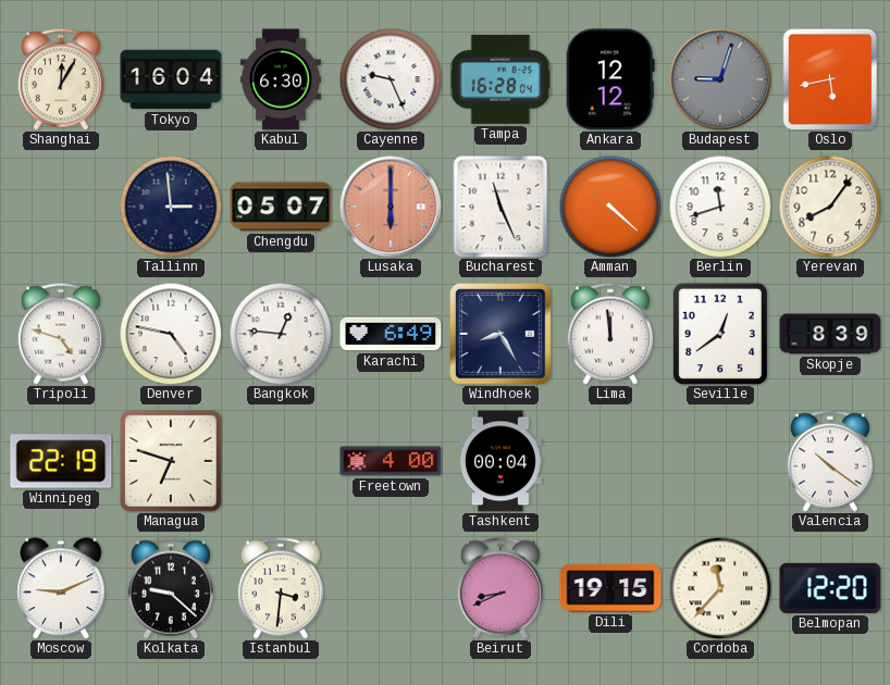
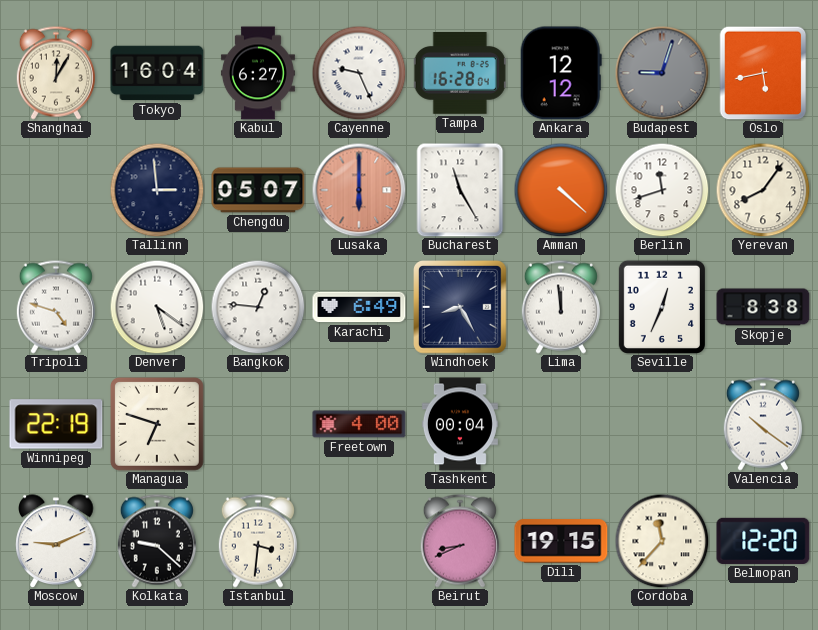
Kabul: 6:30 -> 6:27 (258, 73)
Bucharest: 11:26 -> 11:25 (460, 190)
Denver: 4:47 -> 5:21 (157, 307)
Seville: 12:39 -> 12:34 (662, 307)
Skopje: 8:39 -> 8:38 (763, 307)
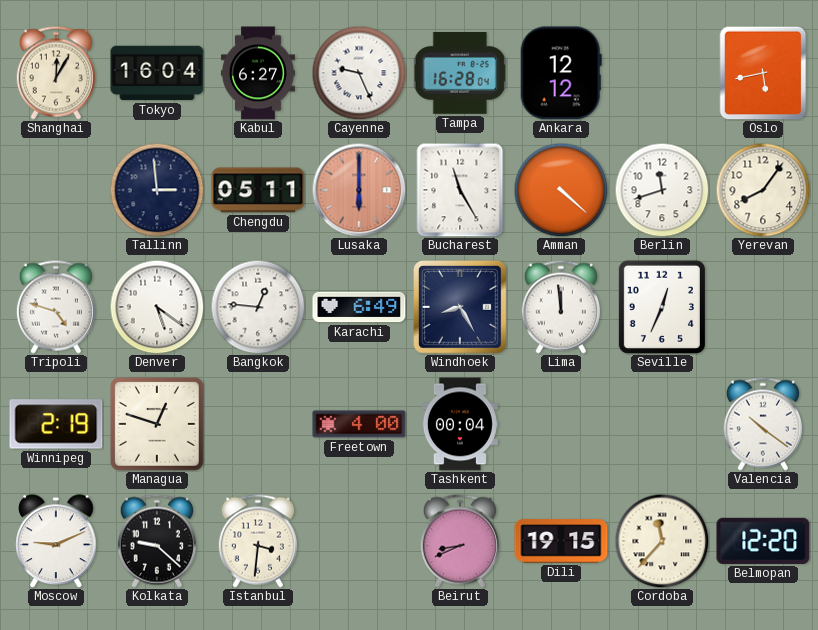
Budapest: 9:03 -> none (662, 73)
Chengdu: 05:07 -> 05:11 (258, 190)
Skopje: 8:38 -> none (763, 307)
Winnipeg: 22:19 -> 2:19 (56, 424)
Managua: 6:48 -> 12:48 (158, 425)
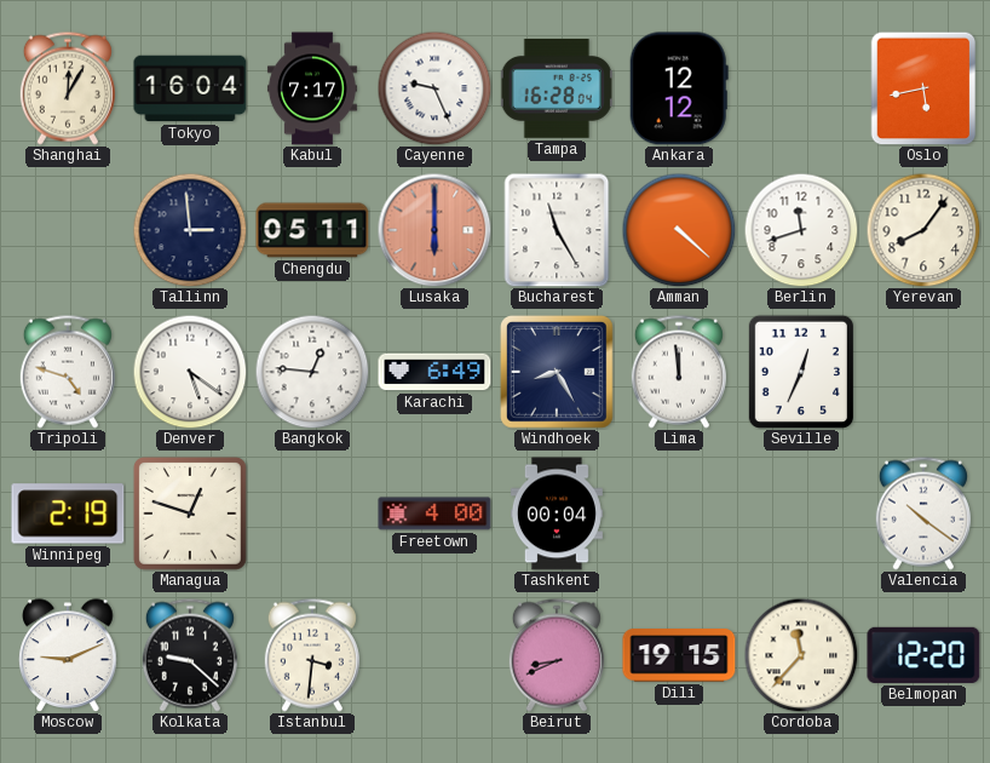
Kabul: 6:27 -> 7:17 (312, 88)
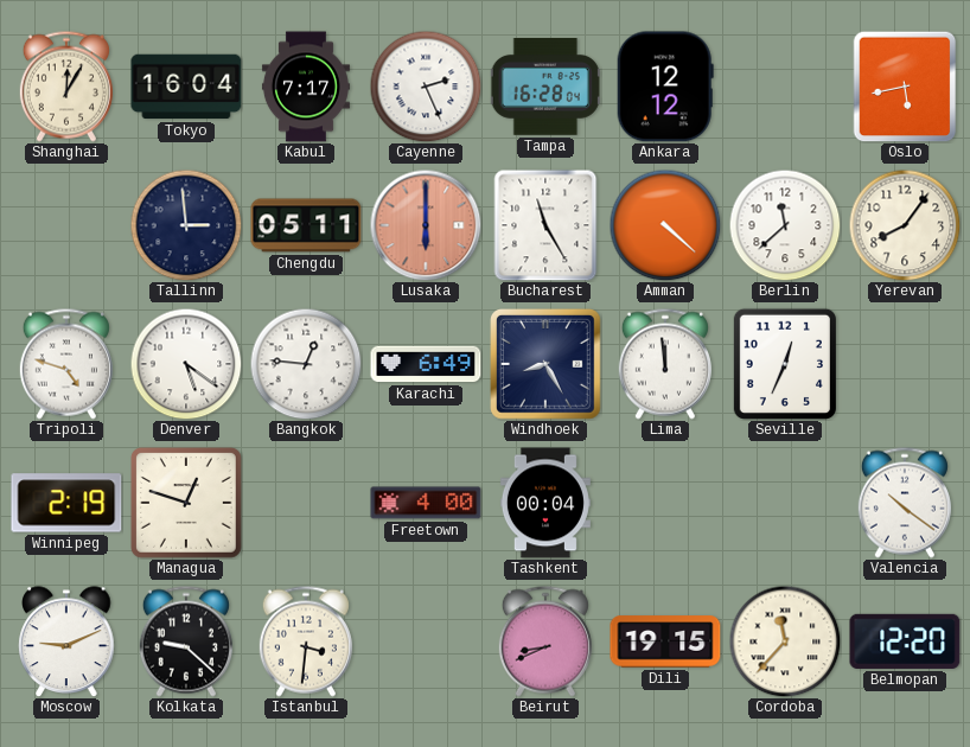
Cayenne: 9:26 -> 2:26 (426, 87)
Berlin: 11:42 -> 11:38 (785, 225)
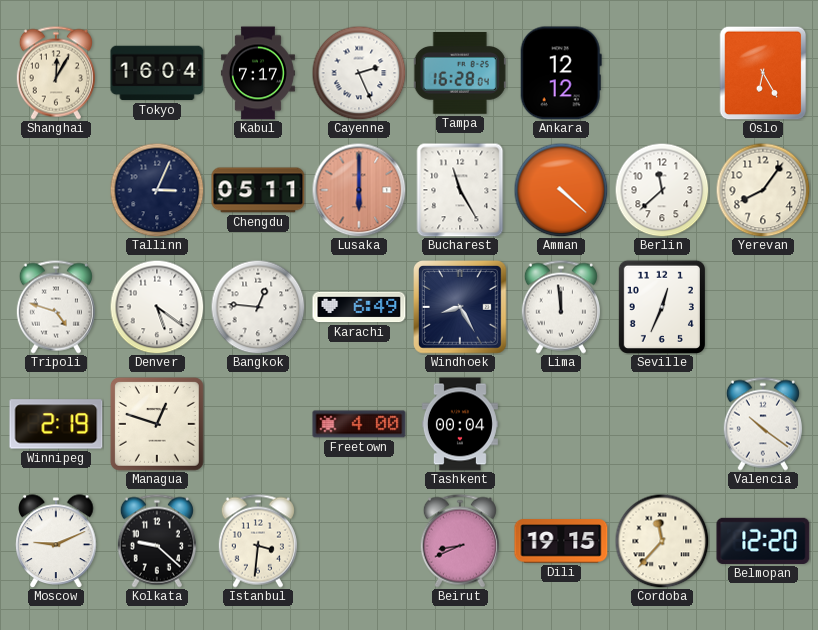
Oslo: 5:43 -> 6:25 (763, 73)
Tallinn: 2:59 -> 3:04 (157, 190)
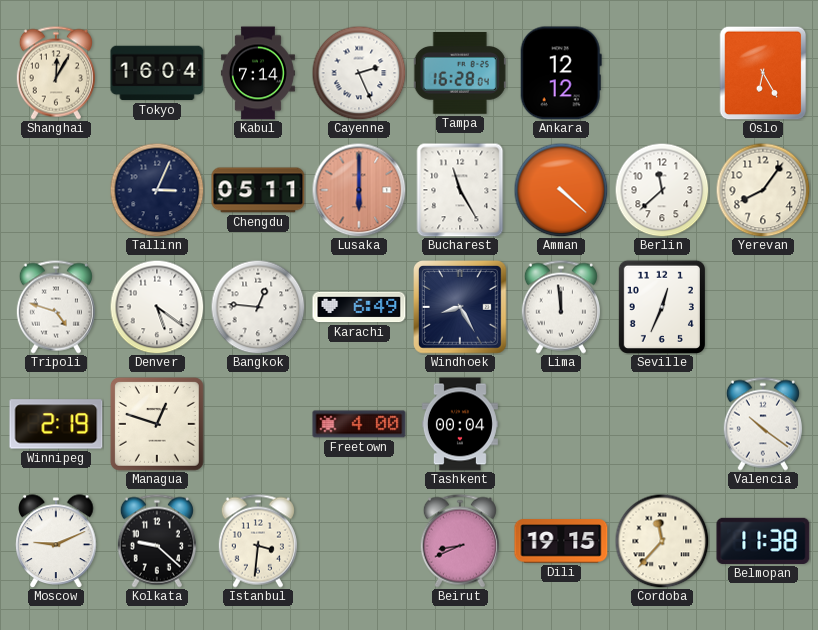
Kabul: 7:17 -> 7:14 (258, 73)
Belmopan: 12:20 -> 11:38 (763, 541)
